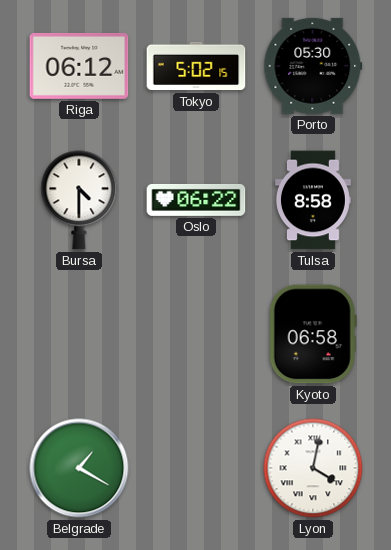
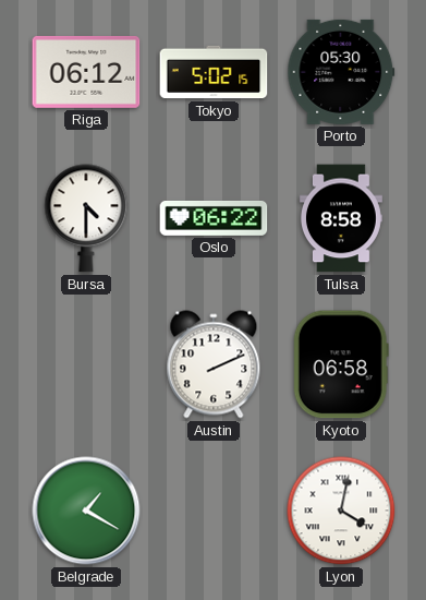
Austin: none -> 2:11 (214, 364)
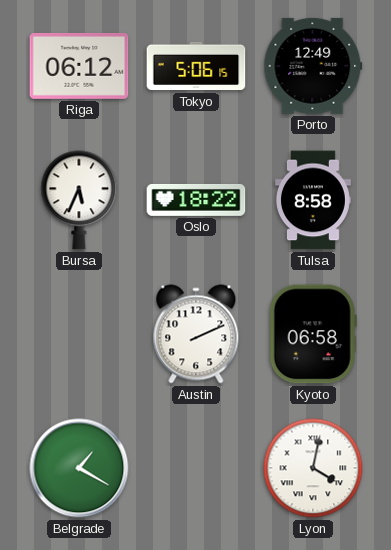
Tokyo: 5:02 -> 5:06 (196, 66)
Porto: 05:30 -> 12:49 (313, 66)
Bursa: 4:30 -> 5:34 (79, 200)
Oslo: 06:22 -> 18:22 (196, 200)
